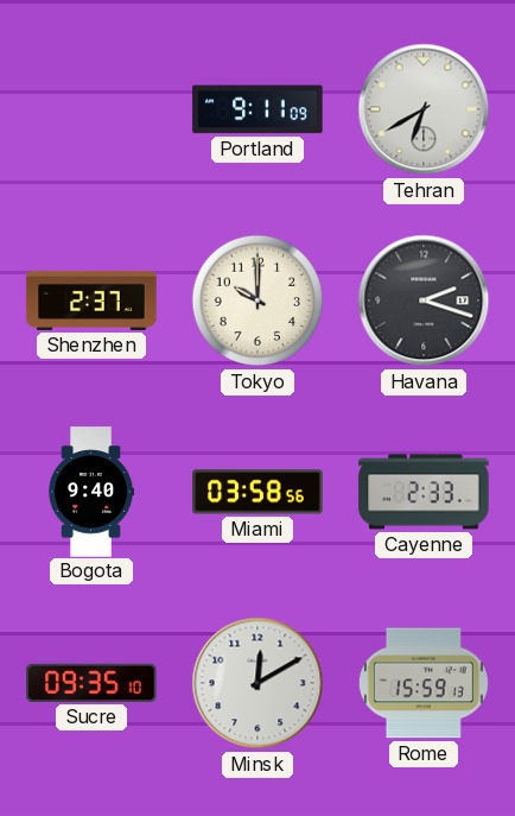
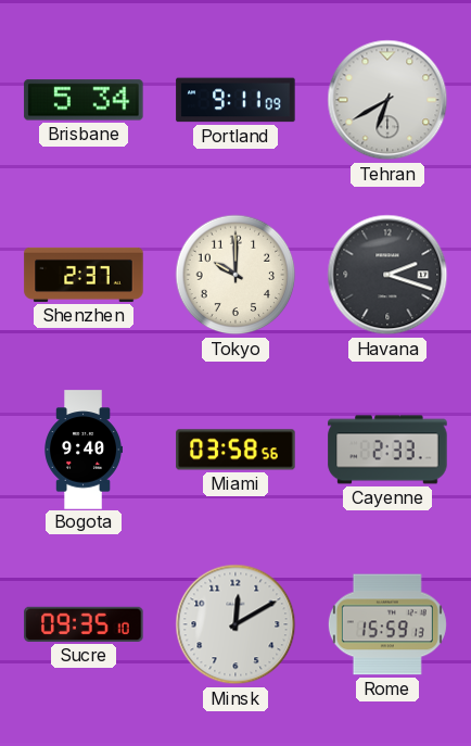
Brisbane: none -> 5:34 (84, 100)
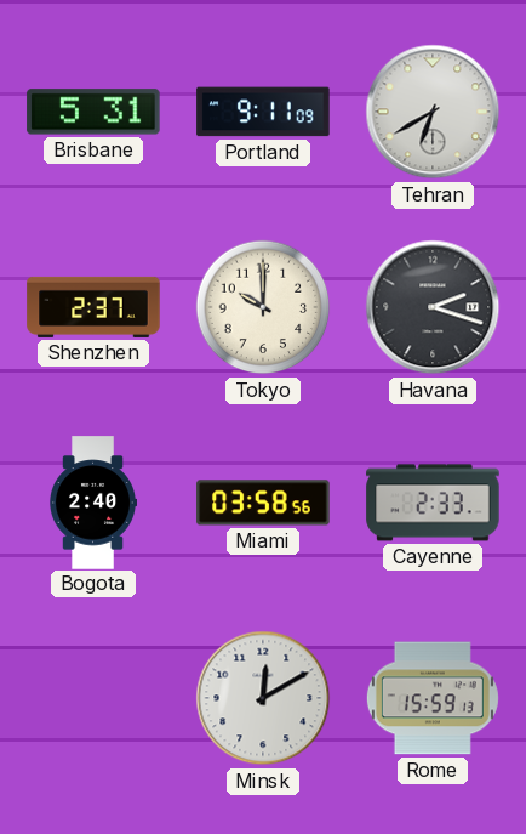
Brisbane: 5:34 -> 5:31 (93, 112)
Bogota: 9:40 -> 2:40 (93, 503)
Sucre: 09:35 -> none (84, 624)
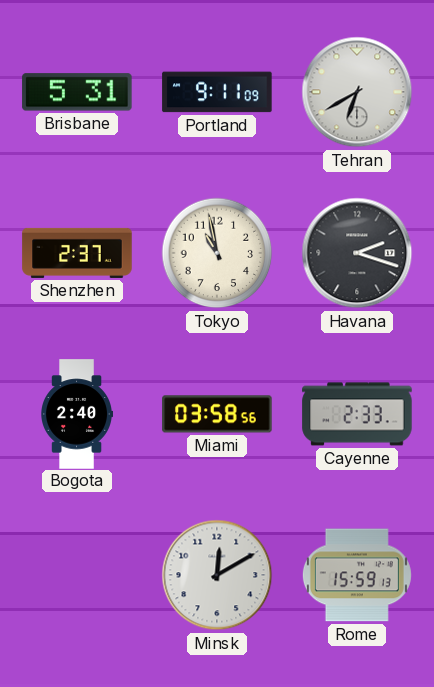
Tokyo: 10:00 -> 10:58 (217, 253)
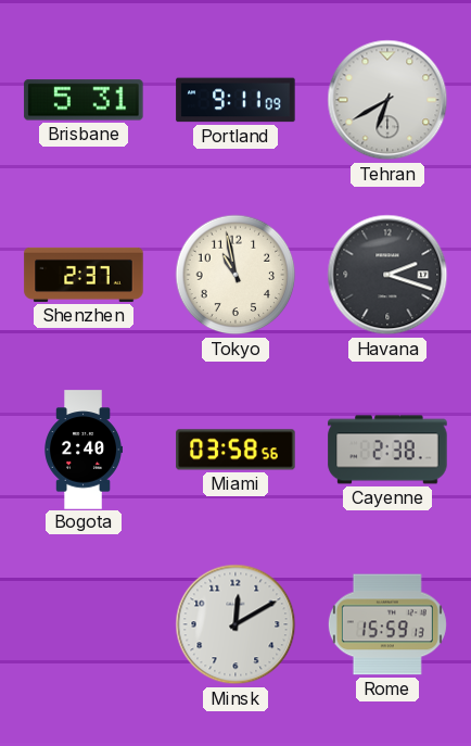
Cayenne: 2:33 -> 2:38 (387, 450)
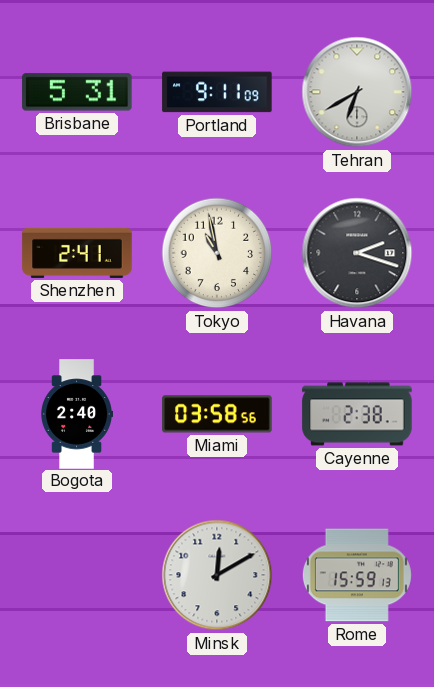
Shenzhen: 2:37 -> 2:41 (77, 253)
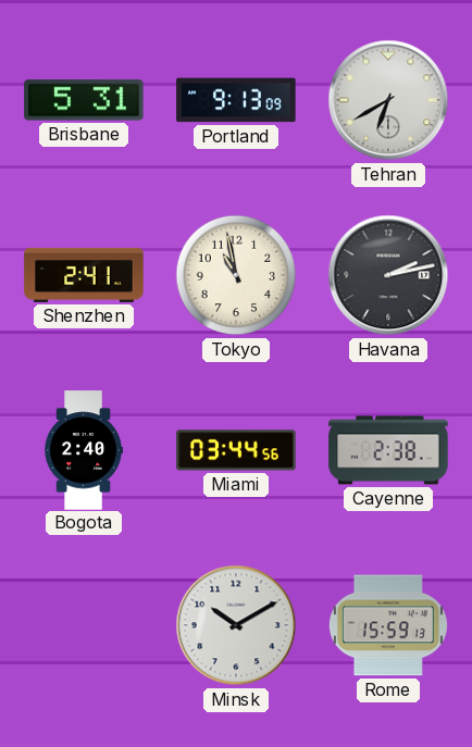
Portland: 9:11 -> 9:13 (236, 100)
Havana: 2:18 -> 2:13 (388, 275)
Miami: 03:58 -> 03:44 (236, 450)
Minsk: 12:10 -> 10:10 (236, 625)
